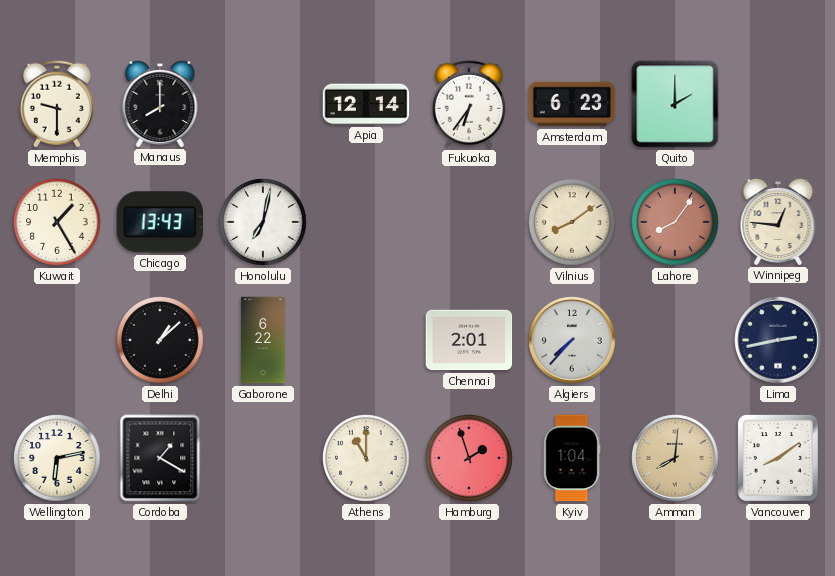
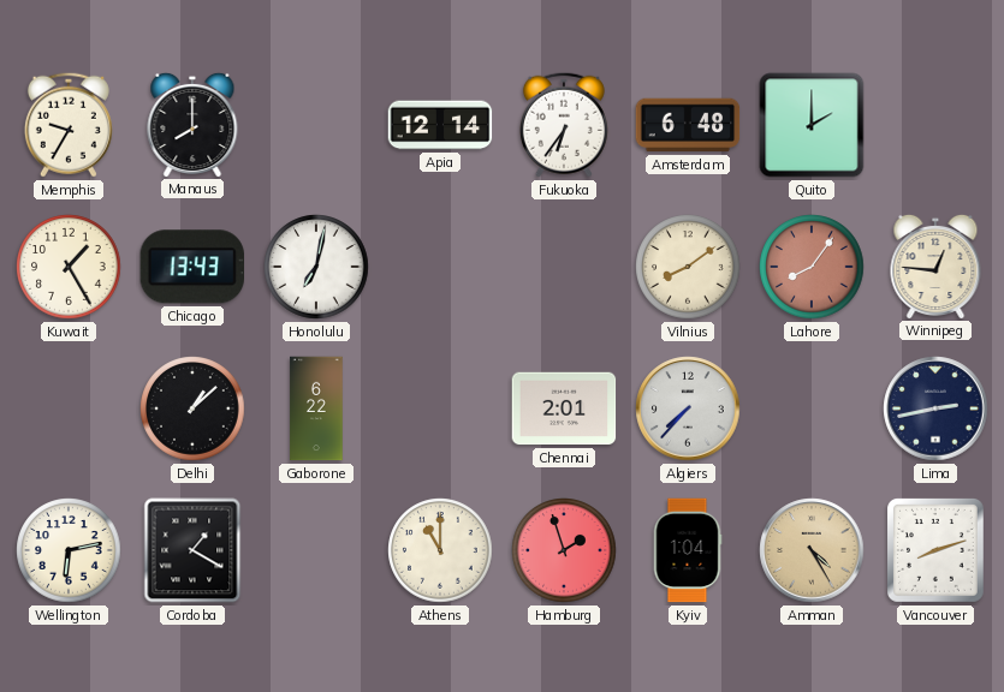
Memphis: 9:30 -> 9:35 (69, 125)
Amsterdam: 6:23 -> 6:48 (688, 125)
Amman: 8:01 -> 4:25 (812, 550)
Vancouver: 8:09 -> 8:12 (937, 551)
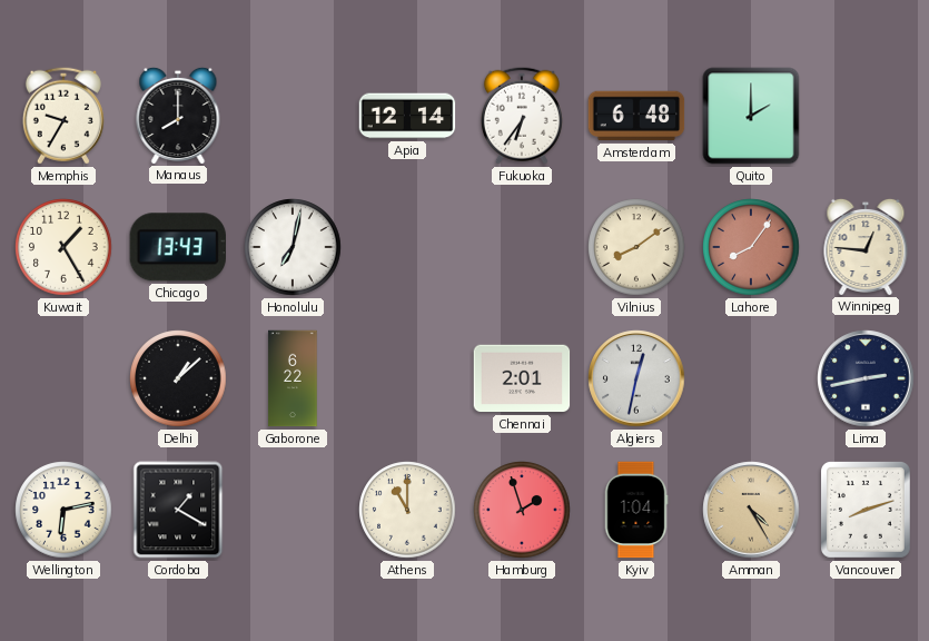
Algiers: 7:37 -> 12:32 (636, 378)
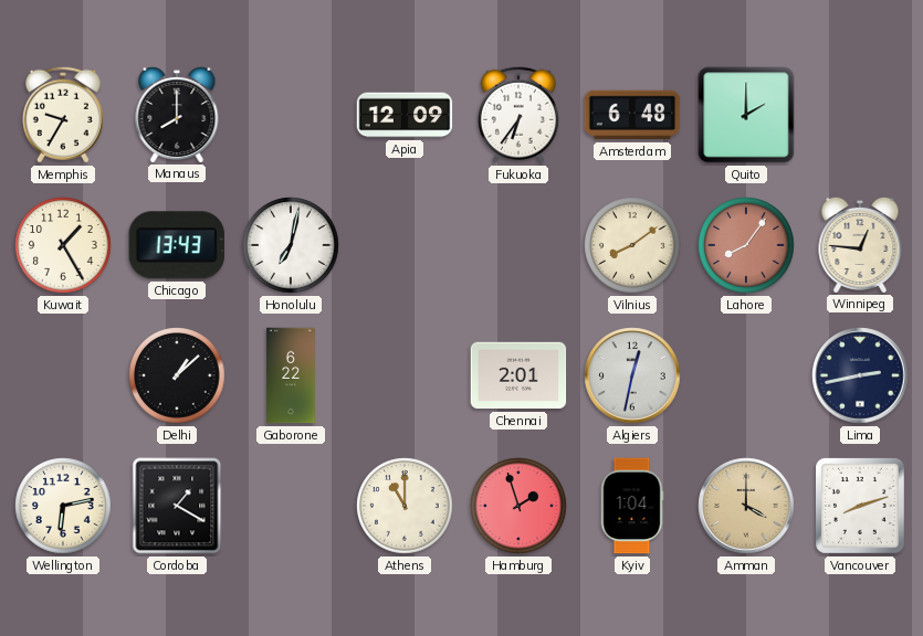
Apia: 12:14 -> 12:09 (405, 115)
Amman: 4:25 -> 4:00 (746, 506)
